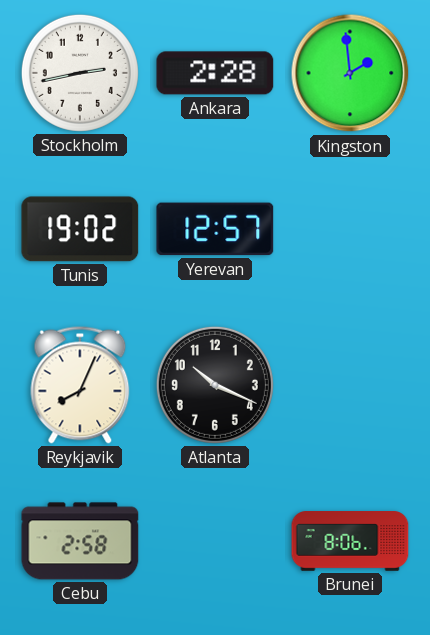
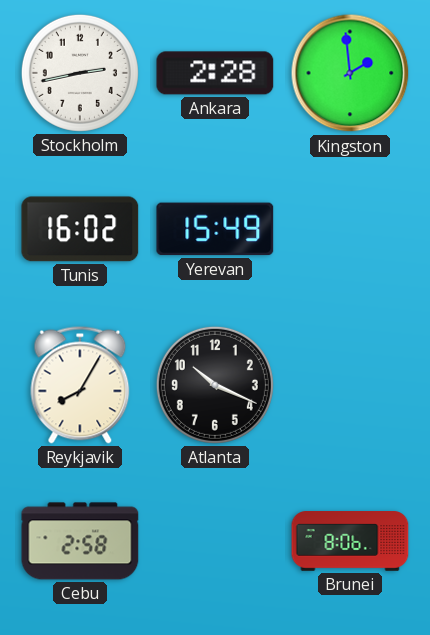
Tunis: 19:02 -> 16:02 (80, 229)
Yerevan: 12:57 -> 15:49 (215, 229)
Reykjavik: 8:04 -> 8:05 (80, 385)
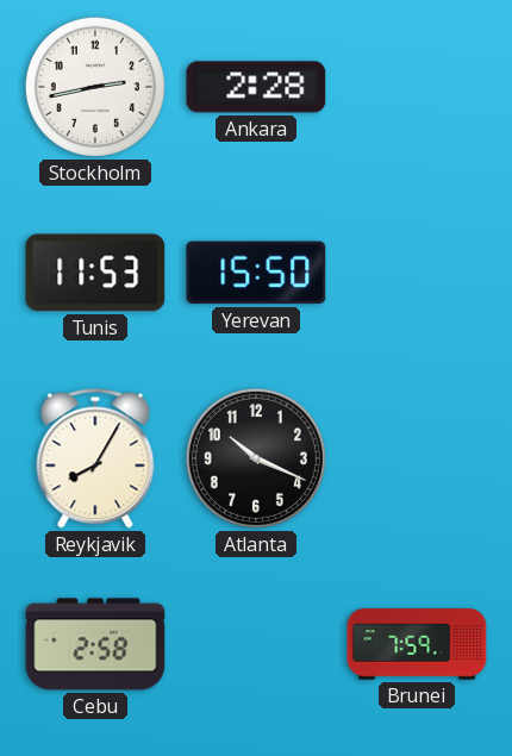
Kingston: 1:59 -> none (350, 73)
Tunis: 16:02 -> 11:53 (95, 273)
Yerevan: 15:49 -> 15:50 (256, 273)
Brunei: 8:06 -> 7:59 (417, 644)
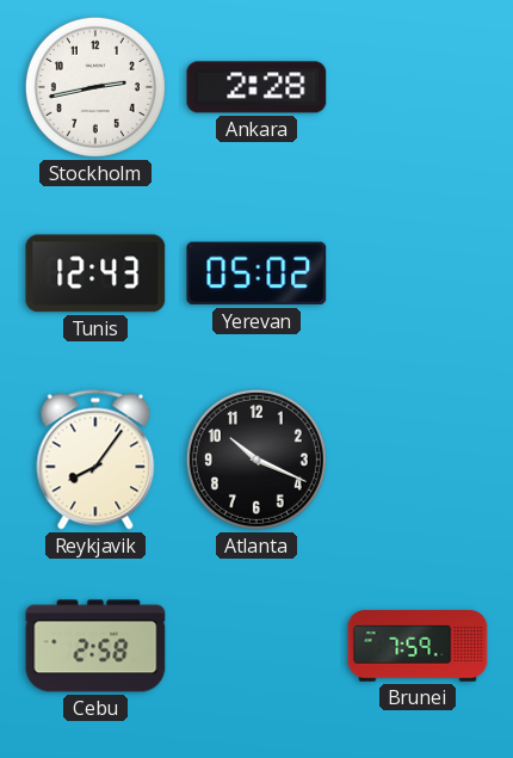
Tunis: 11:53 -> 12:43 (95, 273)
Yerevan: 15:50 -> 05:02 (256, 273)
Reykjavik: 8:05 -> 8:06 (95, 460)
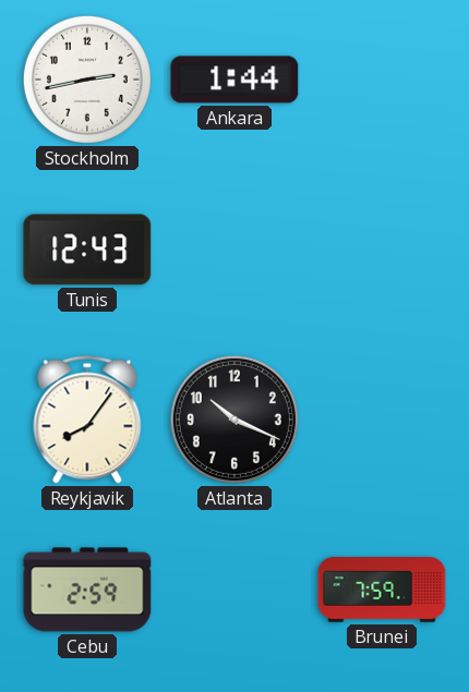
Ankara: 2:28 -> 1:44 (234, 80)
Yerevan: 05:02 -> none (256, 273)
Cebu: 2:58 -> 2:59 (87, 590)
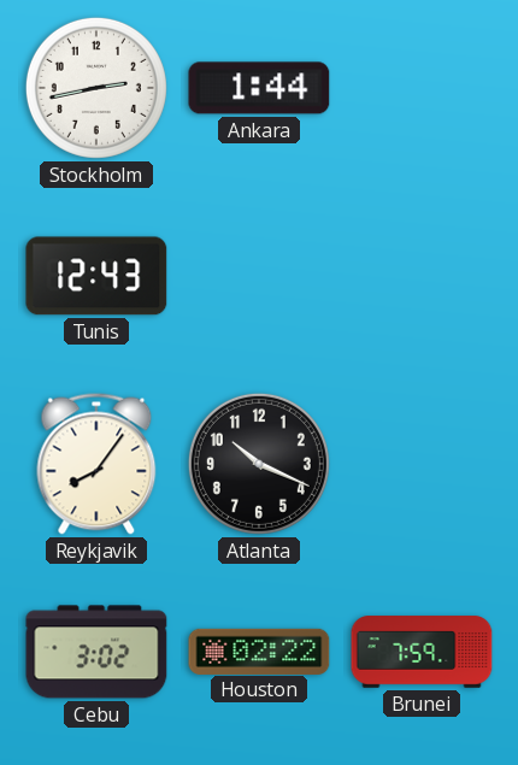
Cebu: 2:59 -> 3:02 (96, 652)
Houston: none -> 02:22 (259, 651)
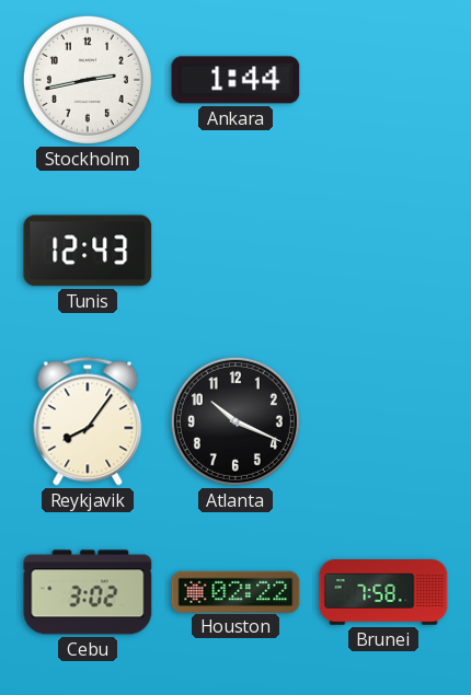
Brunei: 7:59 -> 7:58 (383, 592)
